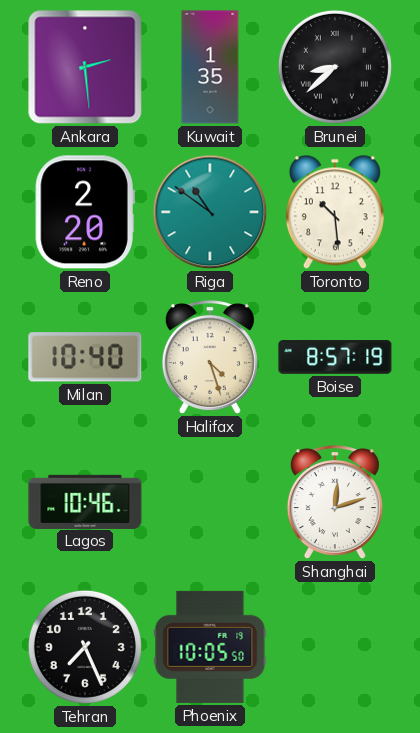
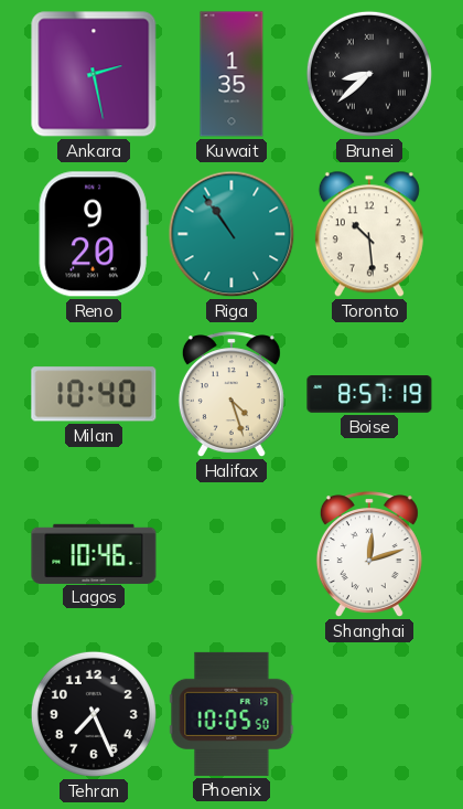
Ankara: 2:29 -> 2:28 (94, 74)
Reno: 2:20 -> 9:20 (94, 234)
Riga: 10:51 -> 10:54 (232, 234)
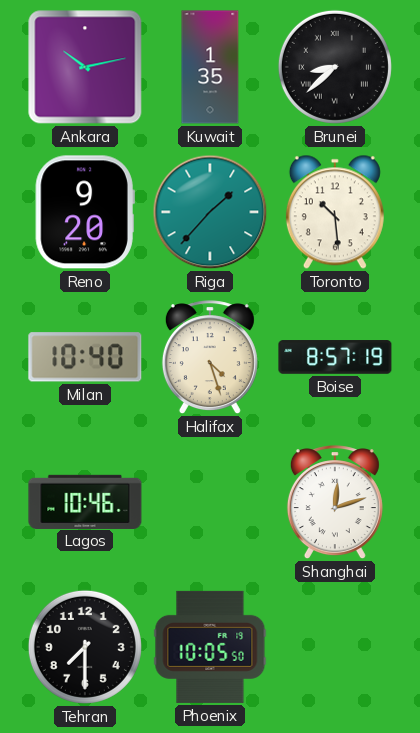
Ankara: 2:28 -> 10:13 (85, 67)
Riga: 10:54 -> 1:37 (210, 212)
Tehran: 7:26 -> 7:30 (85, 647)
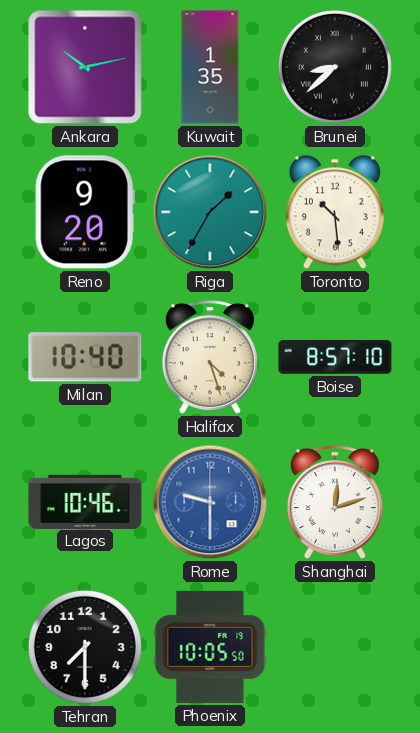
Riga: 1:37 -> 1:35 (210, 212)
Boise: 8:57:19 -> 8:57:10 (335, 357)
Rome: none -> 9:30 (210, 502)
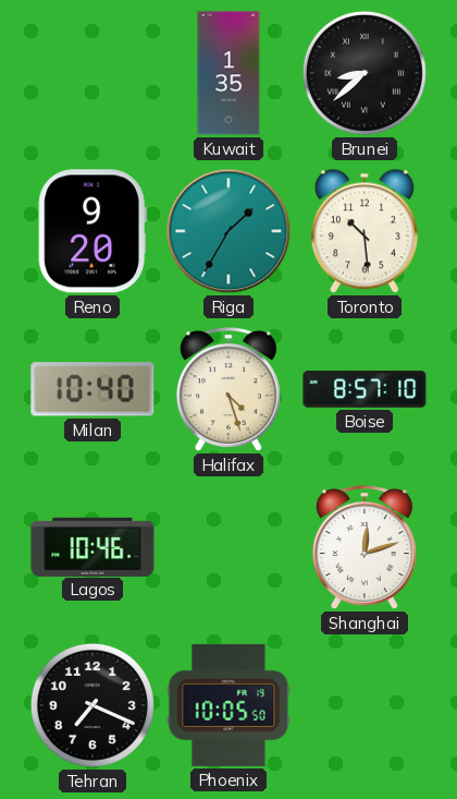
Ankara: 10:13 -> none (85, 67)
Rome: 9:30 -> none (210, 502)
Tehran: 7:30 -> 7:19 (92, 705)
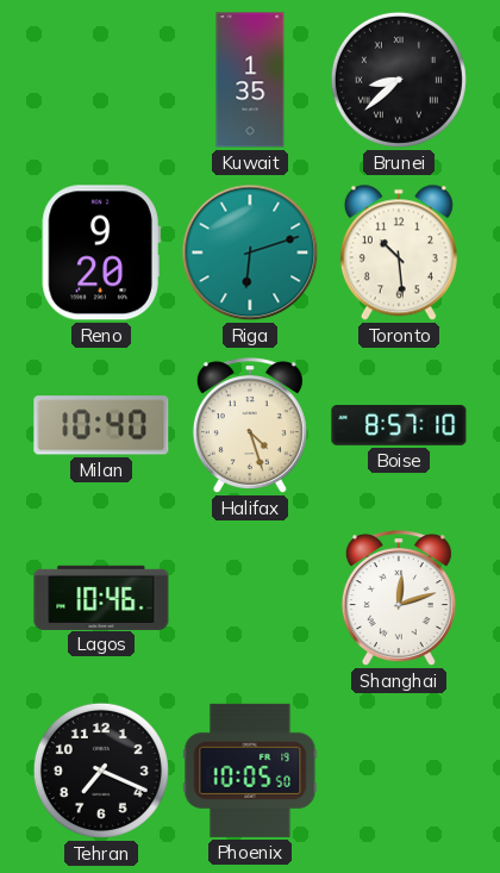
Riga: 1:35 -> 6:12 (250, 252)
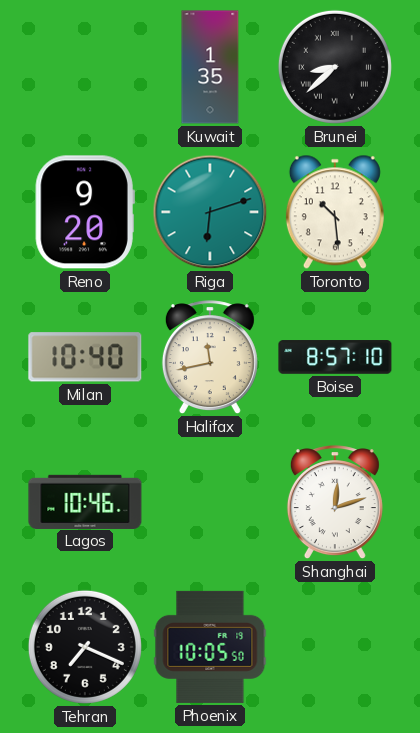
Halifax: 4:27 -> 11:43 (210, 357)
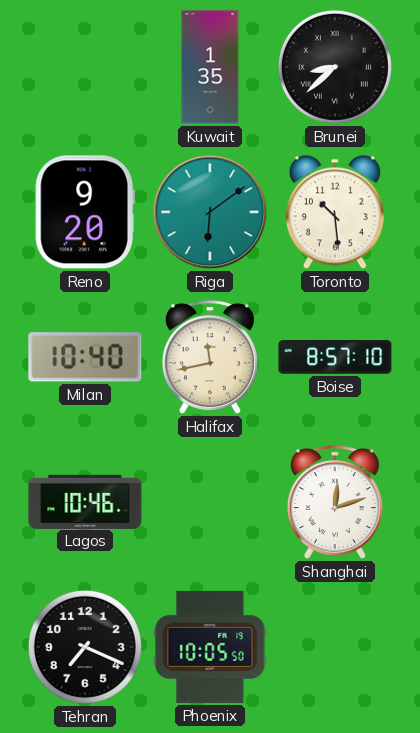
Riga: 6:12 -> 6:09 (210, 212)
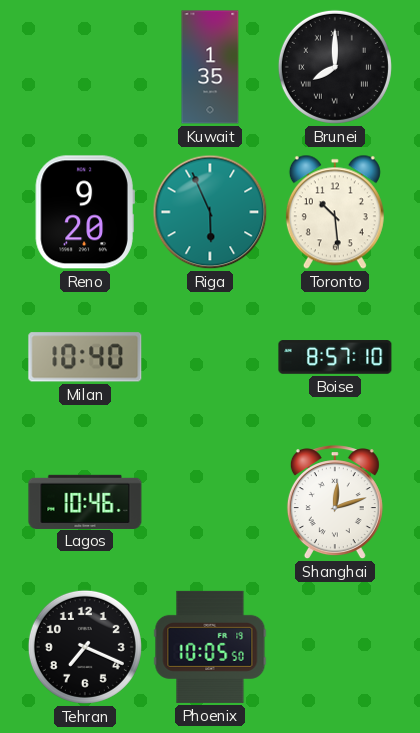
Brunei: 8:38 -> 8:00 (335, 67)
Riga: 6:09 -> 5:56 (210, 212)
Halifax: 11:43 -> none (210, 357)
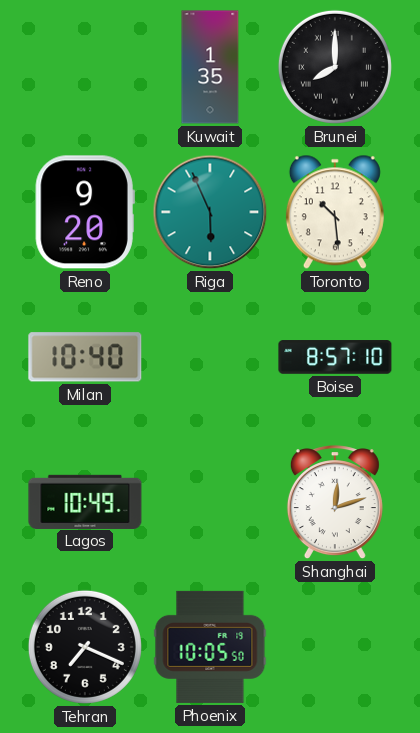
Lagos: 10:46 -> 10:49 (85, 501)
